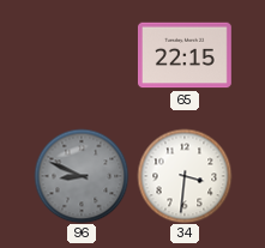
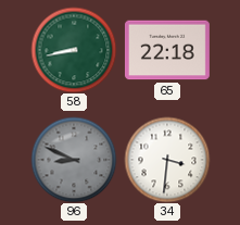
58: none -> 8:43 (74, 50)
65: 22:15 -> 22:18 (167, 50)
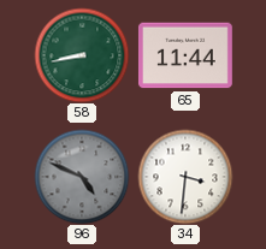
65: 22:18 -> 11:44 (185, 55)
96: 8:49 -> 4:49 (82, 177)
